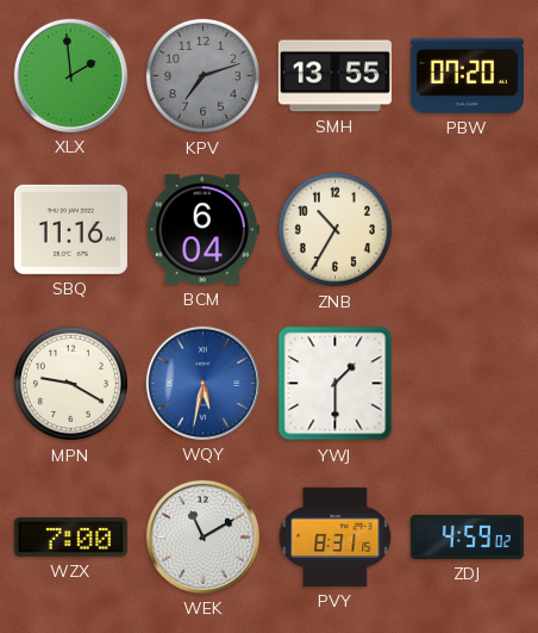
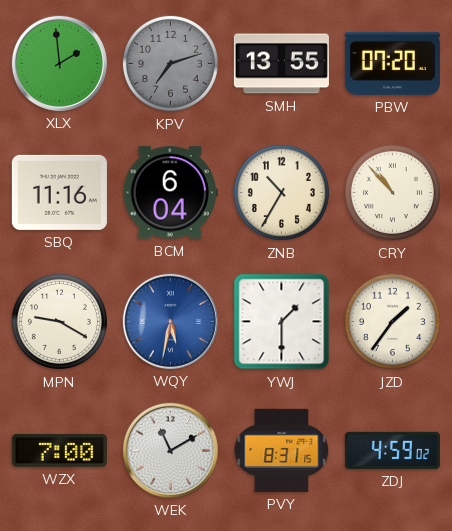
CRY: none -> 10:53 (392, 192)
JZD: none -> 1:36 (392, 321)
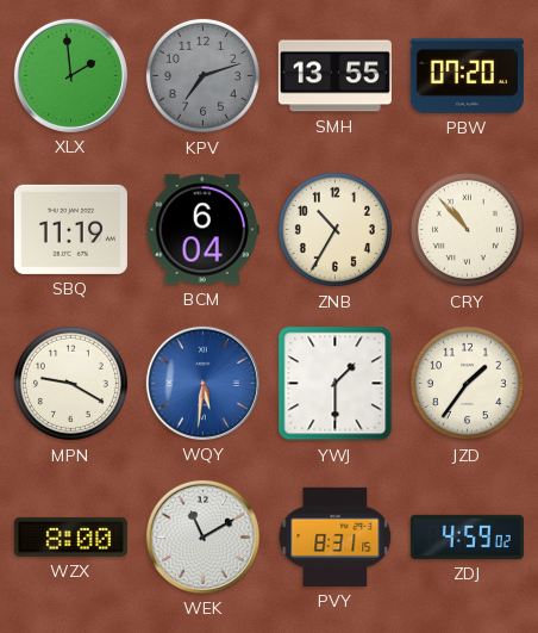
SBQ: 11:16 -> 11:19 (70, 229)
WQY: 5:32 -> 5:31 (202, 383)
WZX: 7:00 -> 8:00 (70, 536)
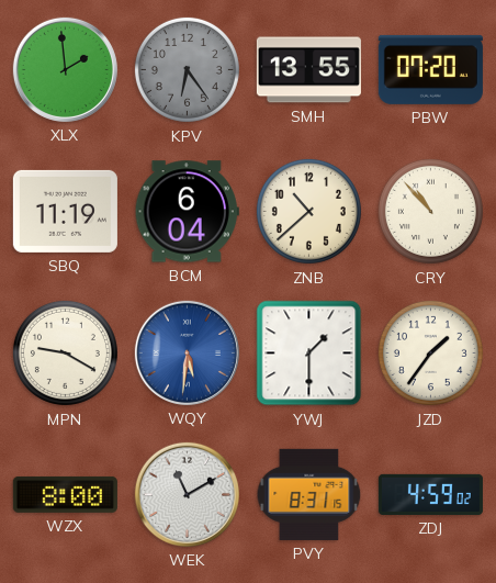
KPV: 7:12 -> 6:24 (187, 69)
ZNB: 10:35 -> 10:38 (308, 211)
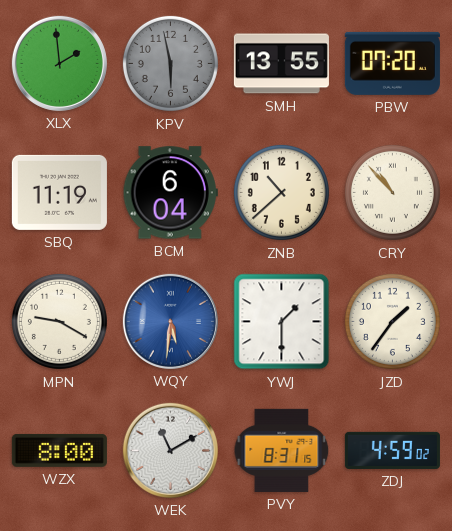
KPV: 6:24 -> 5:58 (170, 63)
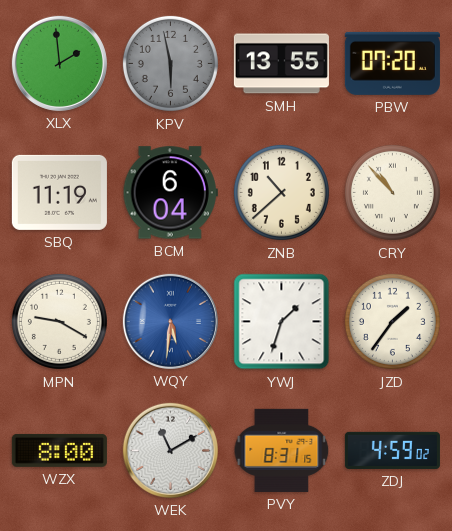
YWJ: 1:30 -> 1:33 (282, 322)
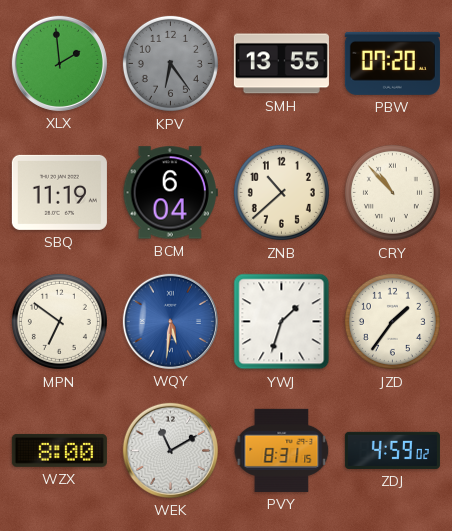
KPV: 5:58 -> 6:24 (170, 63)
MPN: 9:20 -> 6:51 (59, 321)
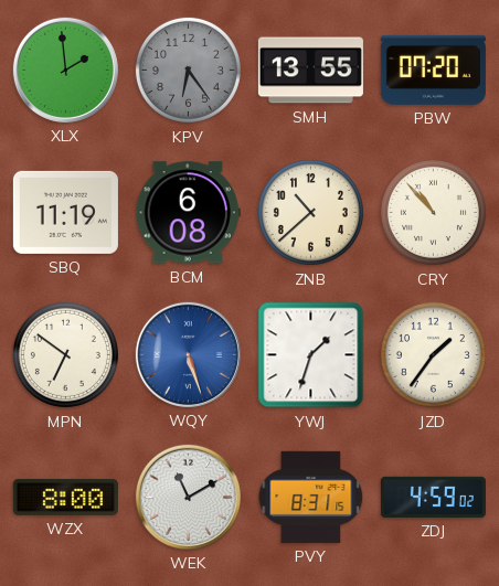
BCM: 6:04 -> 6:08 (188, 213)
WQY: 5:31 -> 5:27 (188, 354)
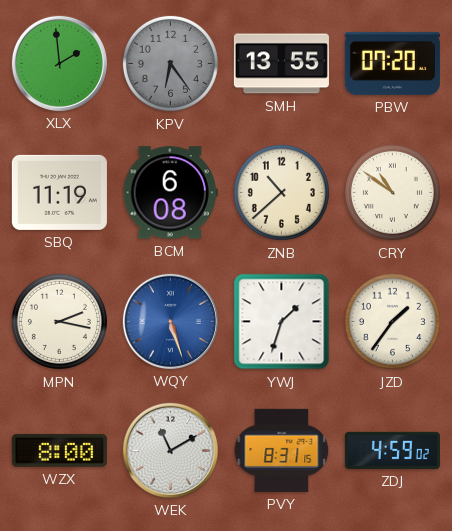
CRY: 10:53 -> 10:51 (392, 192)
MPN: 6:51 -> 2:17 (59, 321)
